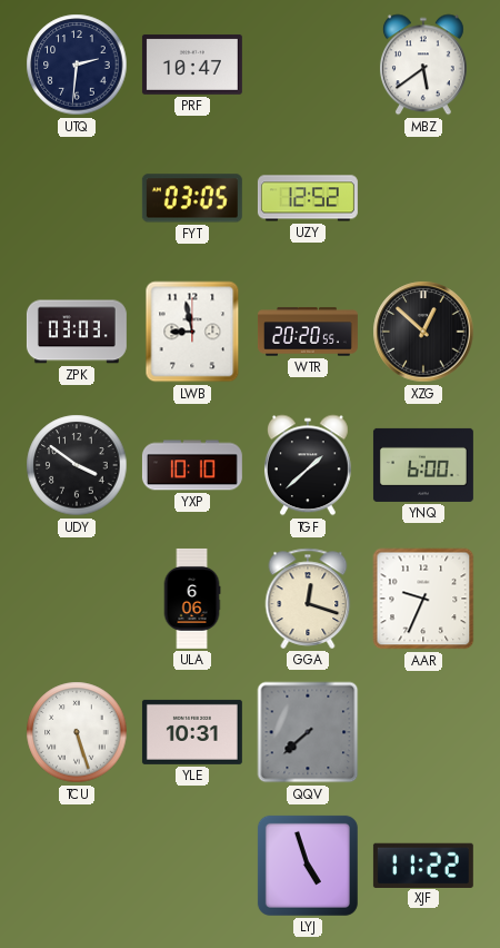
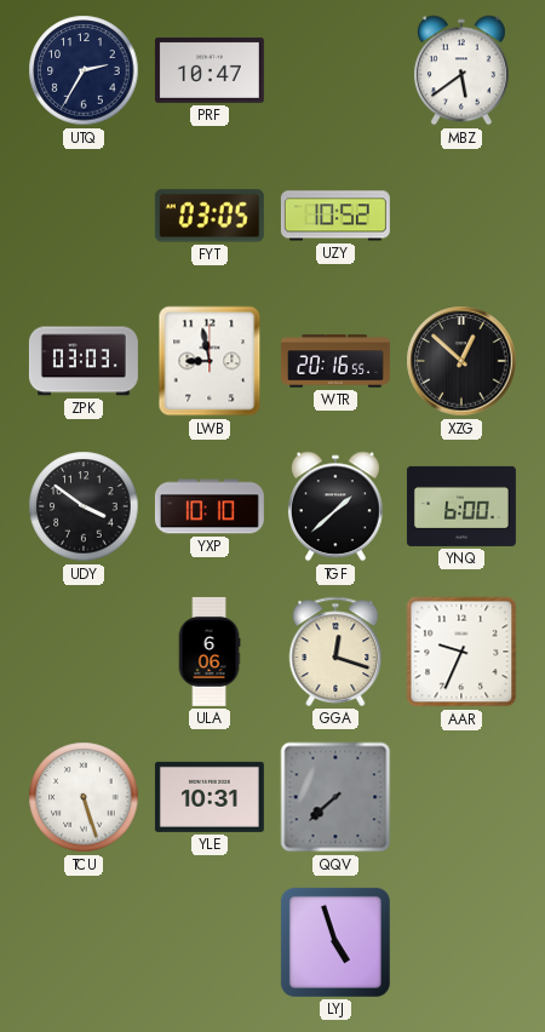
UTQ: 2:31 -> 2:35 (84, 70)
UZY: 12:52 -> 10:52 (335, 216)
WTR: 20:20 -> 20:16 (335, 361)
XJF: 11:22 -> none (423, 865)
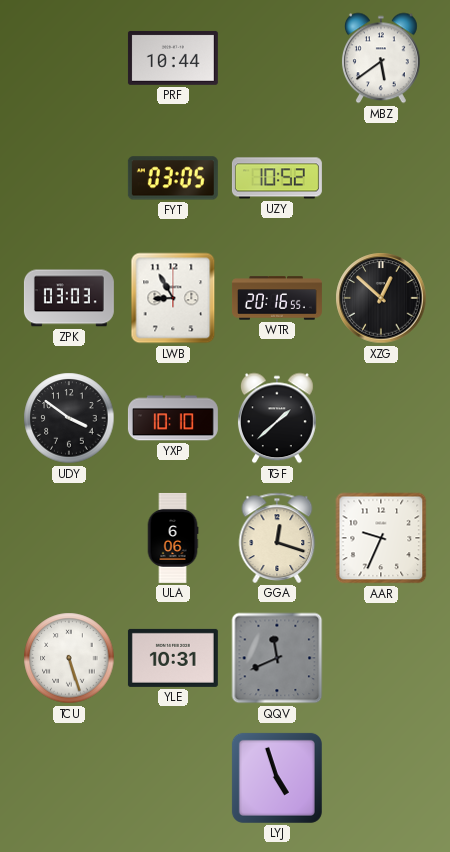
UTQ: 2:35 -> none (84, 70)
PRF: 10:47 -> 10:44 (173, 58)
LWB: 8:58 -> 8:55 (173, 298)
YNQ: 6:00 -> none (461, 506)
QQV: 7:38 -> 11:41 (277, 658)
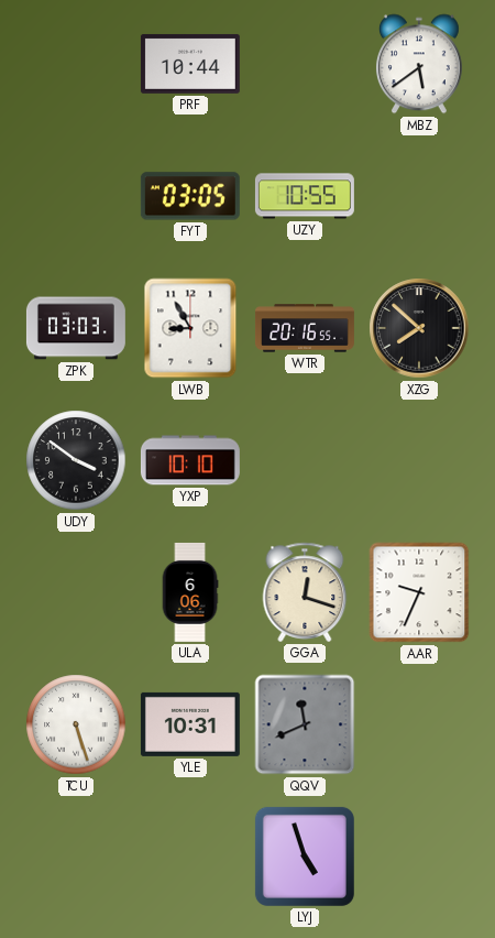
UZY: 10:52 -> 10:55 (305, 196)
XZG: 12:52 -> 7:52 (419, 328)
TGF: 1:38 -> none (277, 418)
